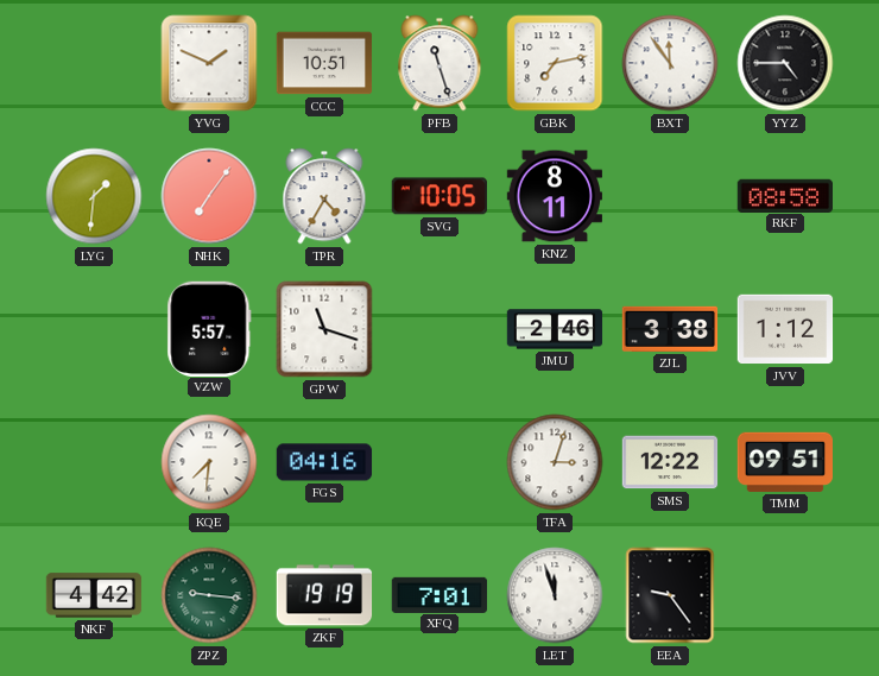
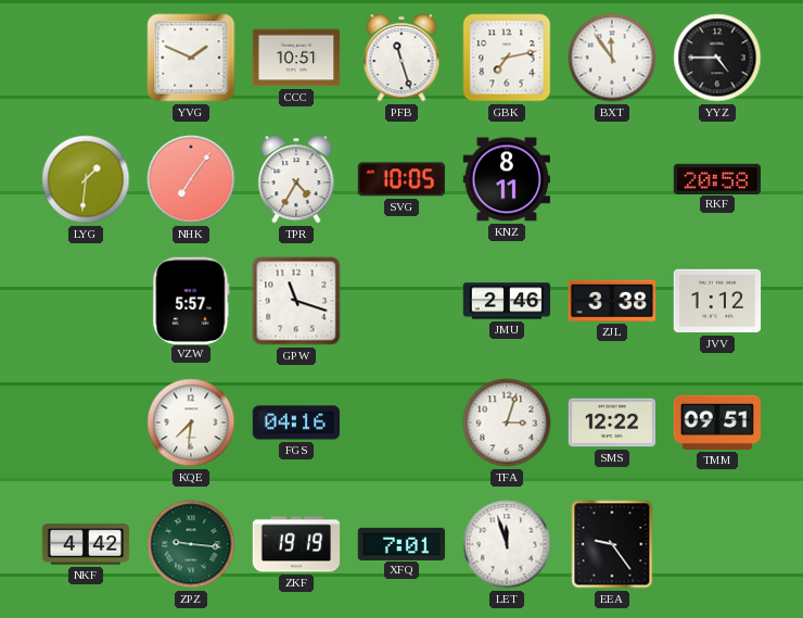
RKF: 08:58 -> 20:58 (716, 178)
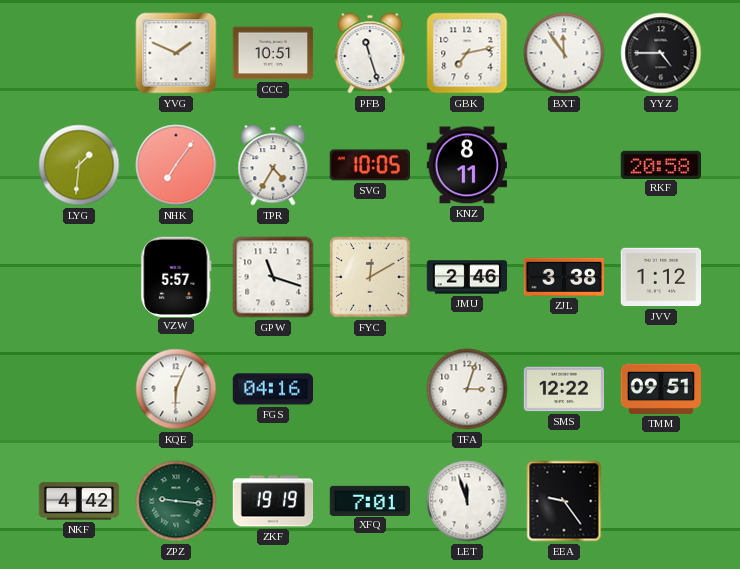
FYC: none -> 12:10 (370, 277)
KQE: 7:31 -> 6:04 (176, 389)
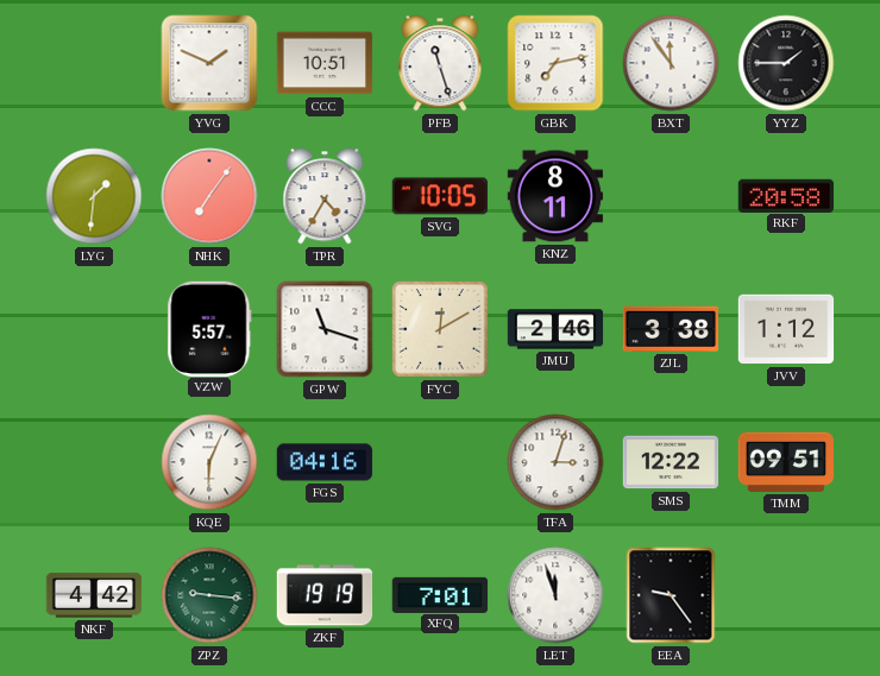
YYZ: 4:45 -> 1:45 (786, 63)
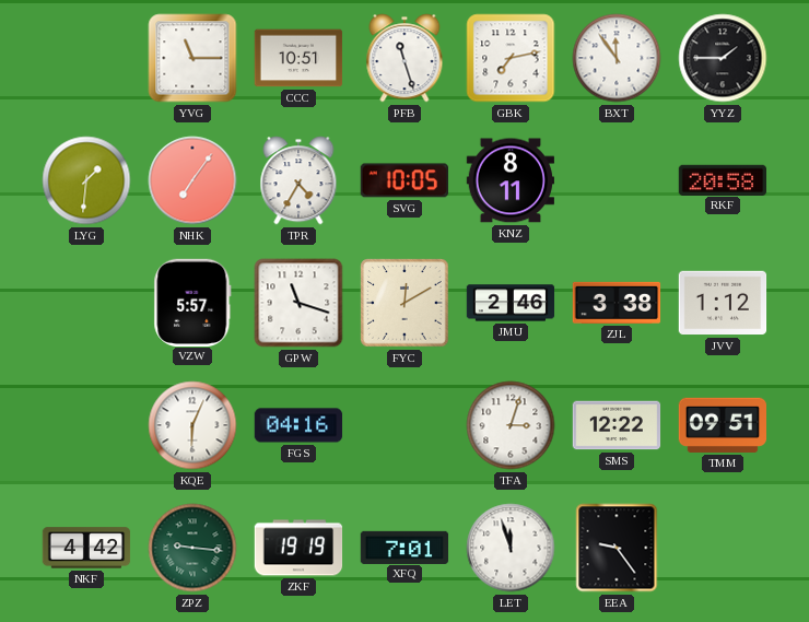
YVG: 1:49 -> 11:15 (192, 58)
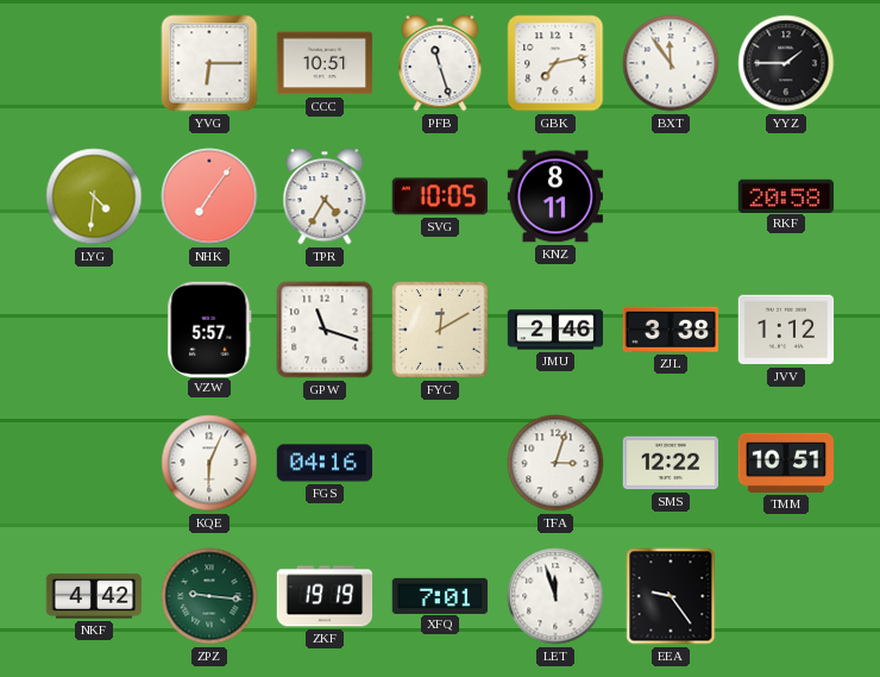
YVG: 11:15 -> 6:15 (209, 63)
LYG: 1:31 -> 4:31 (94, 196)
TMM: 09:51 -> 10:51 (785, 463)
